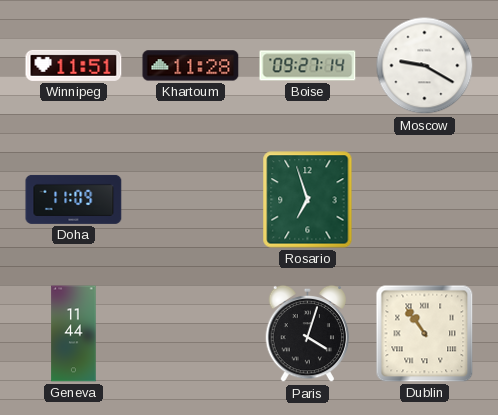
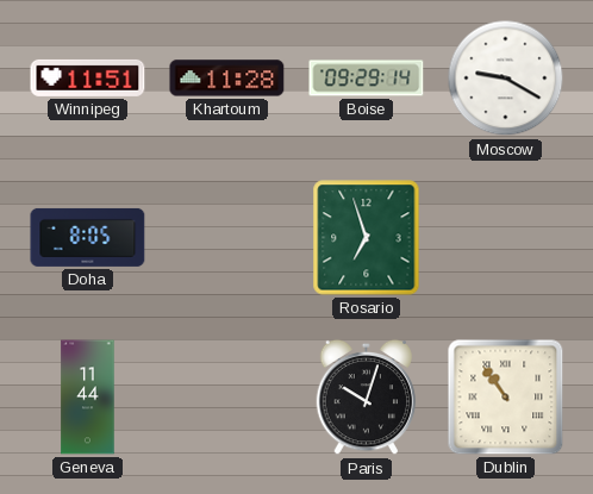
Boise: 09:27 -> 09:29 (367, 79)
Doha: 11:09 -> 8:05 (88, 237)
Paris: 4:03 -> 10:03 (367, 398)
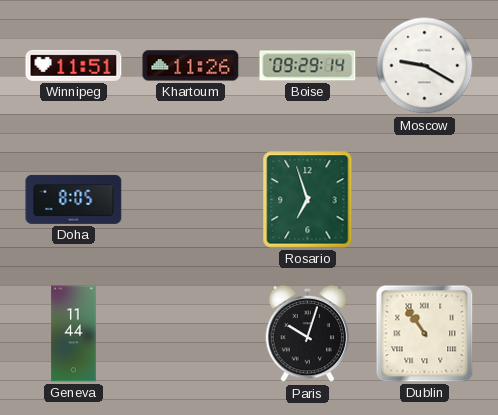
Khartoum: 11:28 -> 11:26 (191, 66)
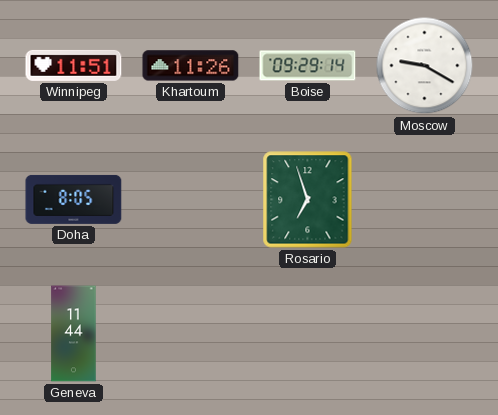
Paris: 10:03 -> none (308, 334)
Dublin: 10:54 -> none (425, 334)
